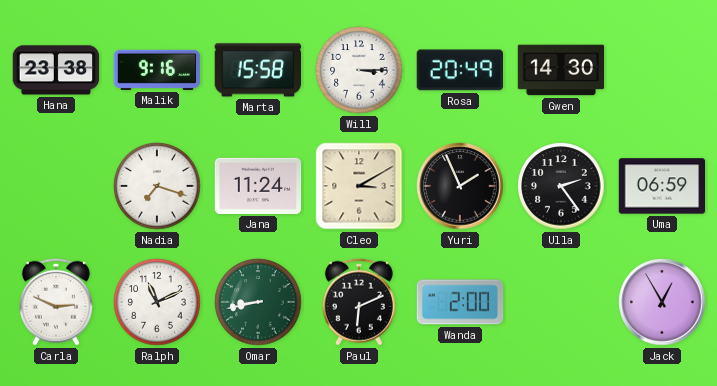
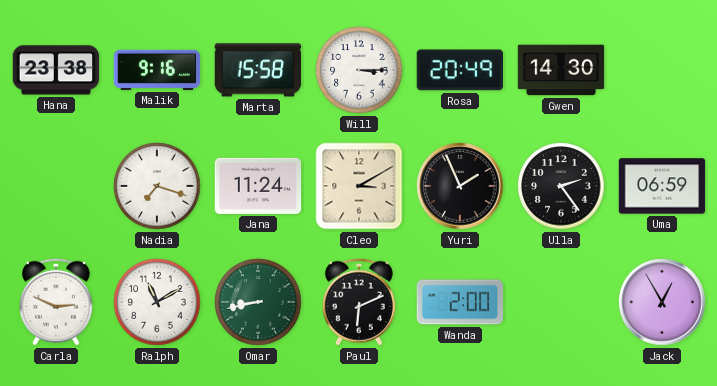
Ralph: 11:11 -> 11:10 (157, 302)
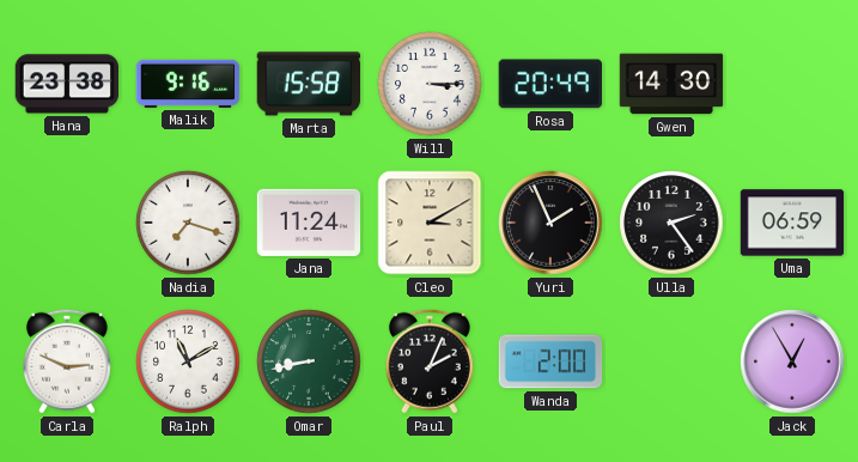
Paul: 6:11 -> 2:04 (430, 361)
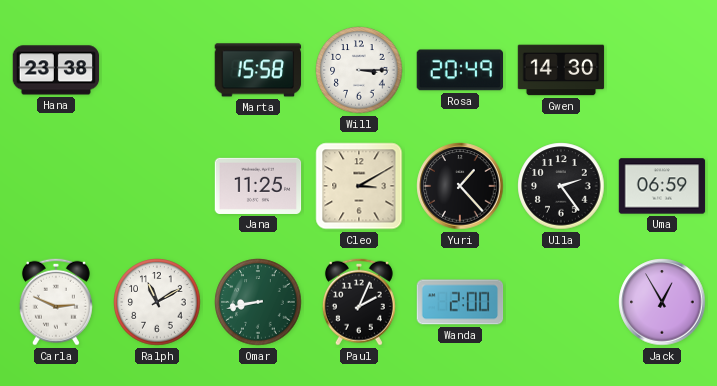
Malik: 9:16 -> none (188, 84)
Nadia: 7:18 -> none (188, 223)
Jana: 11:24 -> 11:25 (258, 186)
Yuri: 1:56 -> 1:23 (460, 186)
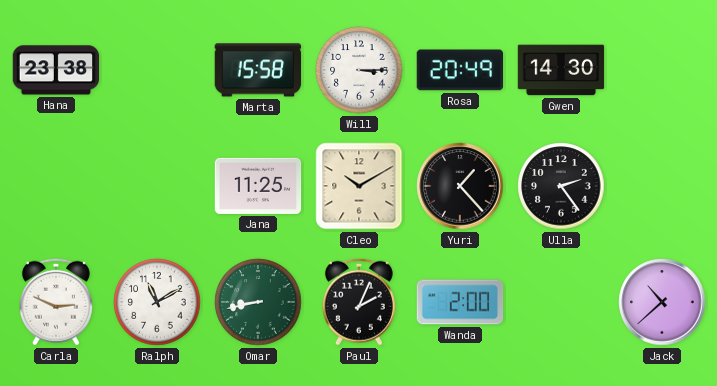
Cleo: 3:10 -> 10:10 (359, 186)
Uma: 06:59 -> none (662, 186)
Jack: 12:55 -> 10:38 (662, 302)
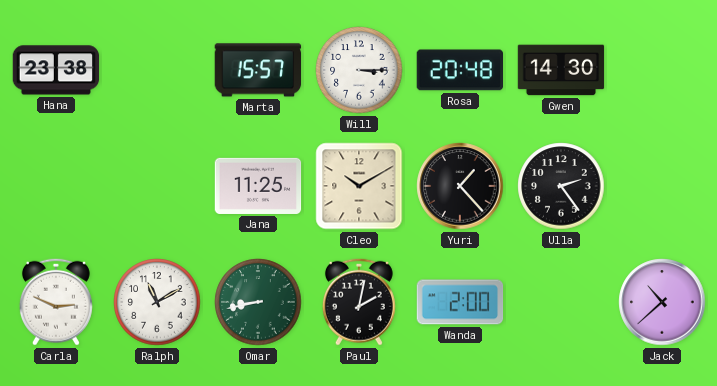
Marta: 15:58 -> 15:57 (258, 70)
Rosa: 20:49 -> 20:48 (459, 70)
Paul: 2:04 -> 2:02 (359, 302)
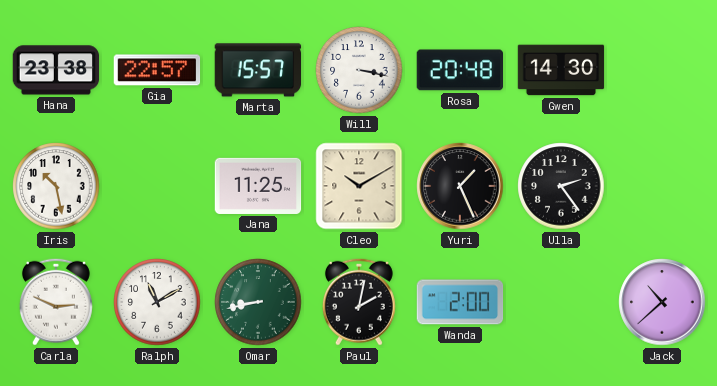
Gia: none -> 22:57 (157, 70)
Will: 3:15 -> 3:17 (359, 70)
Iris: none -> 10:28 (56, 186)
Yuri: 1:23 -> 1:26 (460, 186)
